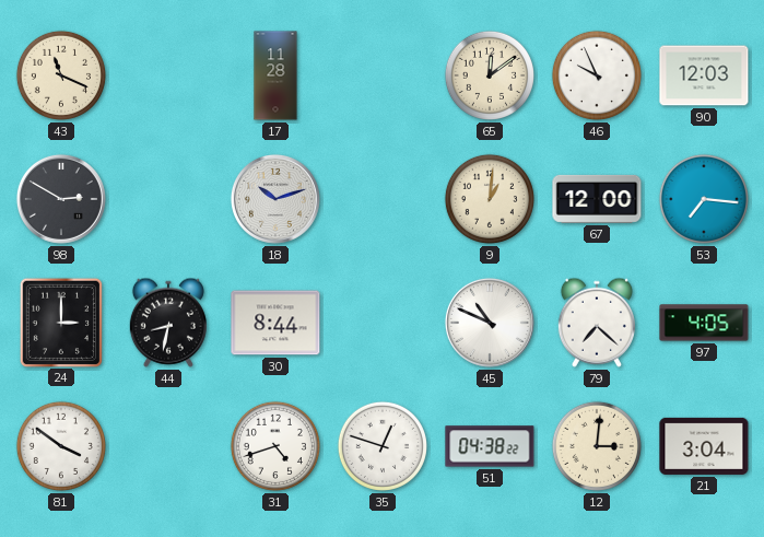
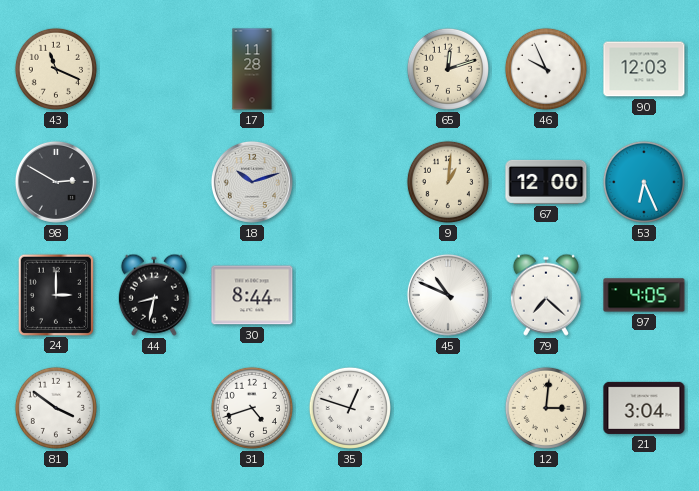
65: 12:09 -> 12:12 (448, 69)
53: 7:16 -> 6:26 (644, 182)
51: 04:38 -> none (490, 446)
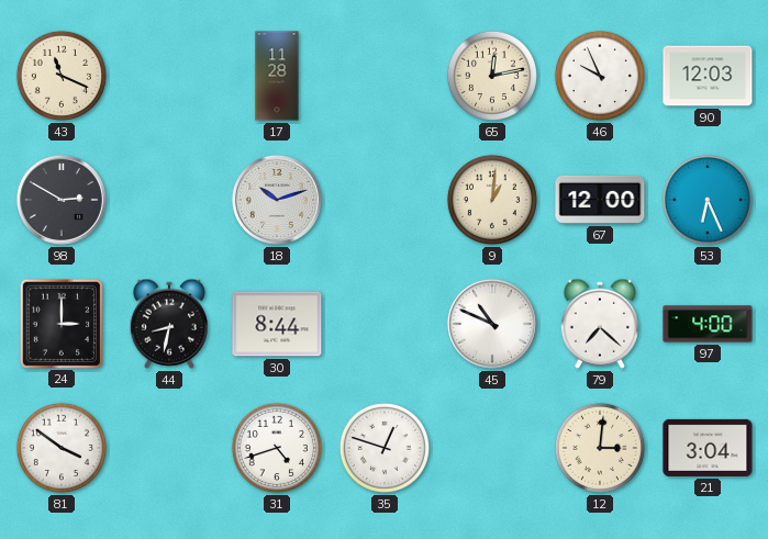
65: 12:12 -> 12:13 (492, 76)
97: 4:05 -> 4:00 (708, 324)
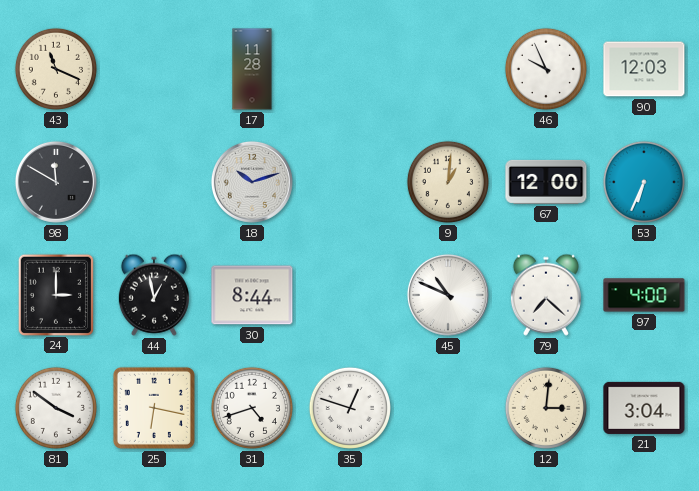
65: 12:13 -> none (492, 76)
98: 2:50 -> 11:50 (56, 182)
53: 6:26 -> 6:34 (644, 182)
44: 8:32 -> 12:58 (154, 295)
25: none -> 6:17 (154, 408)
